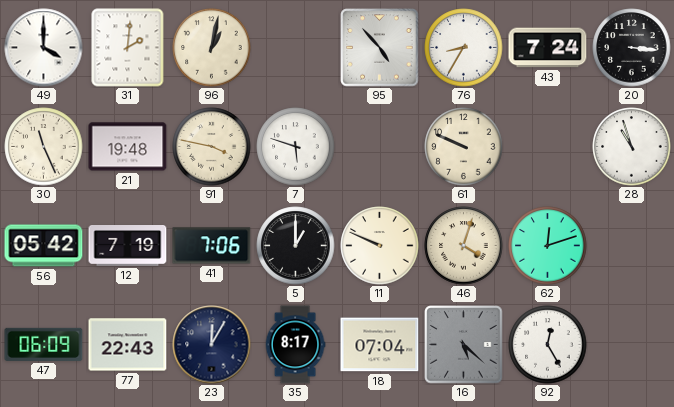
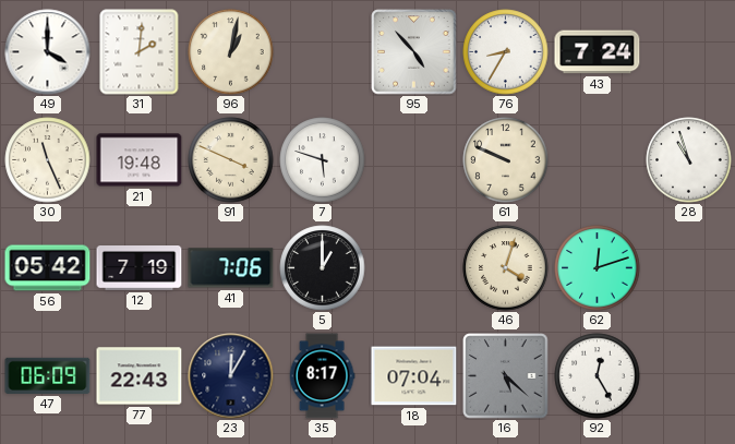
20: 3:16 -> none (632, 48)
91: 3:47 -> 3:49 (231, 160)
11: 9:49 -> none (380, 246)
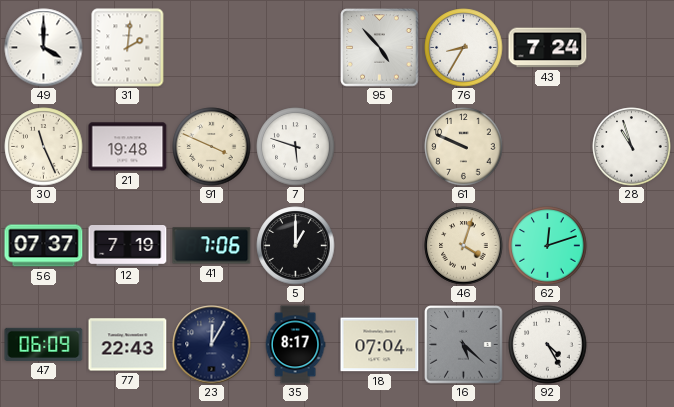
96: 1:02 -> none (231, 52)
56: 05:42 -> 07:37 (44, 246)
92: 12:25 -> 4:25 (548, 345)
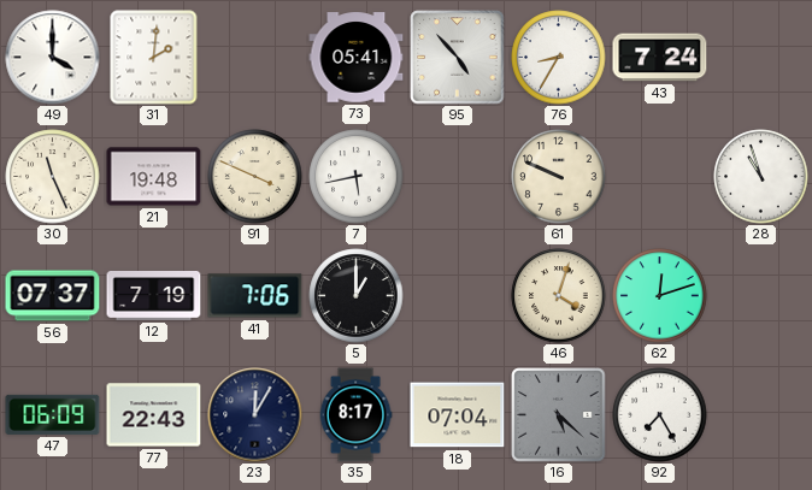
73: none -> 05:41 (357, 58)
7: 5:48 -> 5:43 (357, 177)
92: 4:25 -> 7:25 (660, 415)
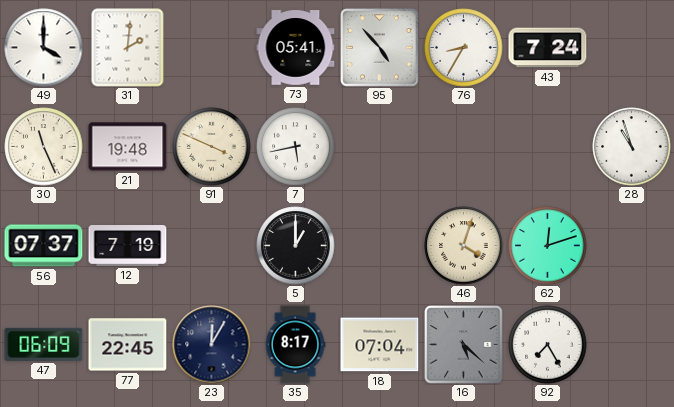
61: 9:49 -> none (559, 177)
41: 7:06 -> none (255, 296)
77: 22:43 -> 22:45 (128, 345)
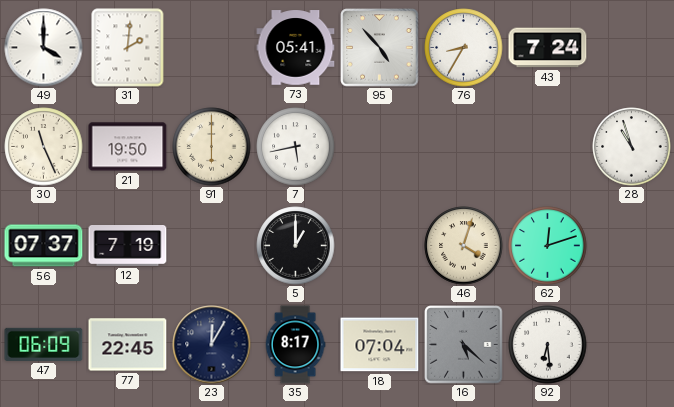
21: 19:48 -> 19:50 (128, 147)
91: 3:49 -> 6:00 (212, 147)
92: 7:25 -> 6:29 (548, 345)
